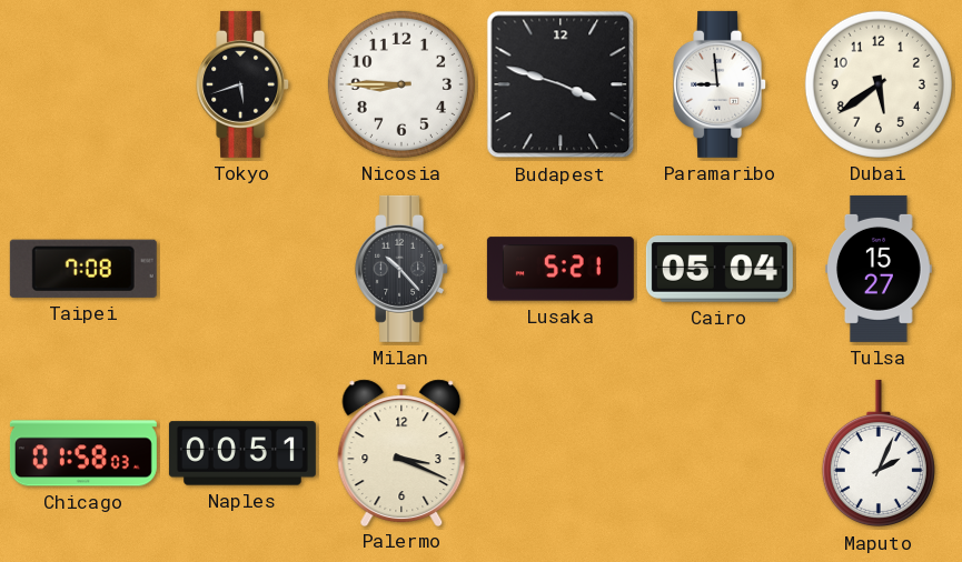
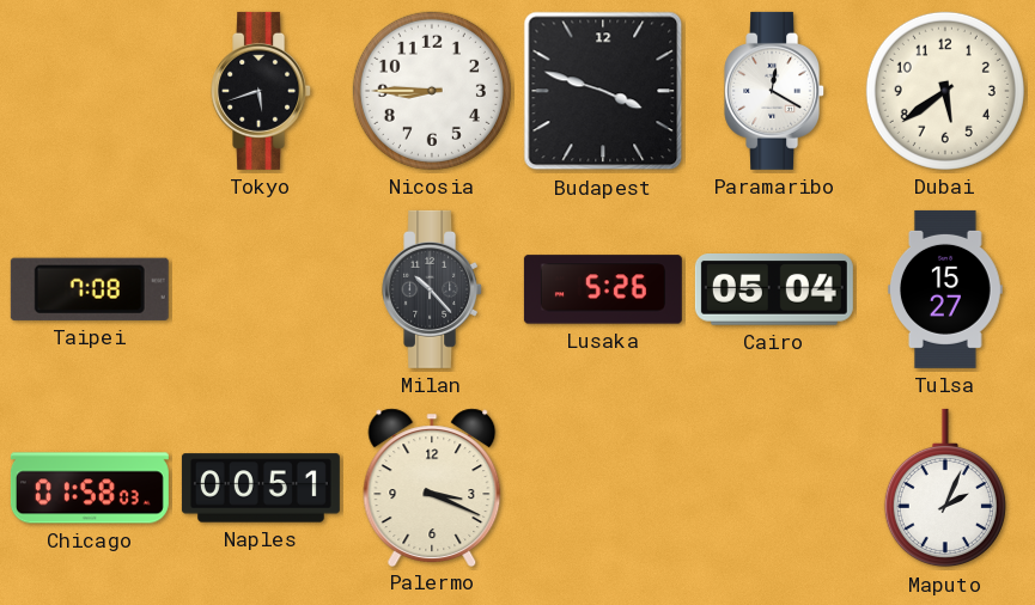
Paramaribo: 8:59 -> 12:20 (775, 91)
Lusaka: 5:21 -> 5:26 (603, 289)
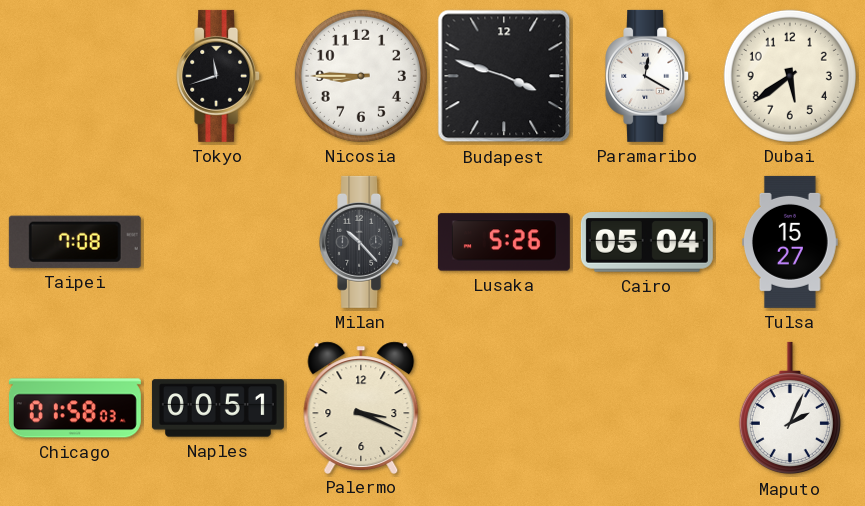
Tokyo: 5:42 -> 11:42 (219, 76)
